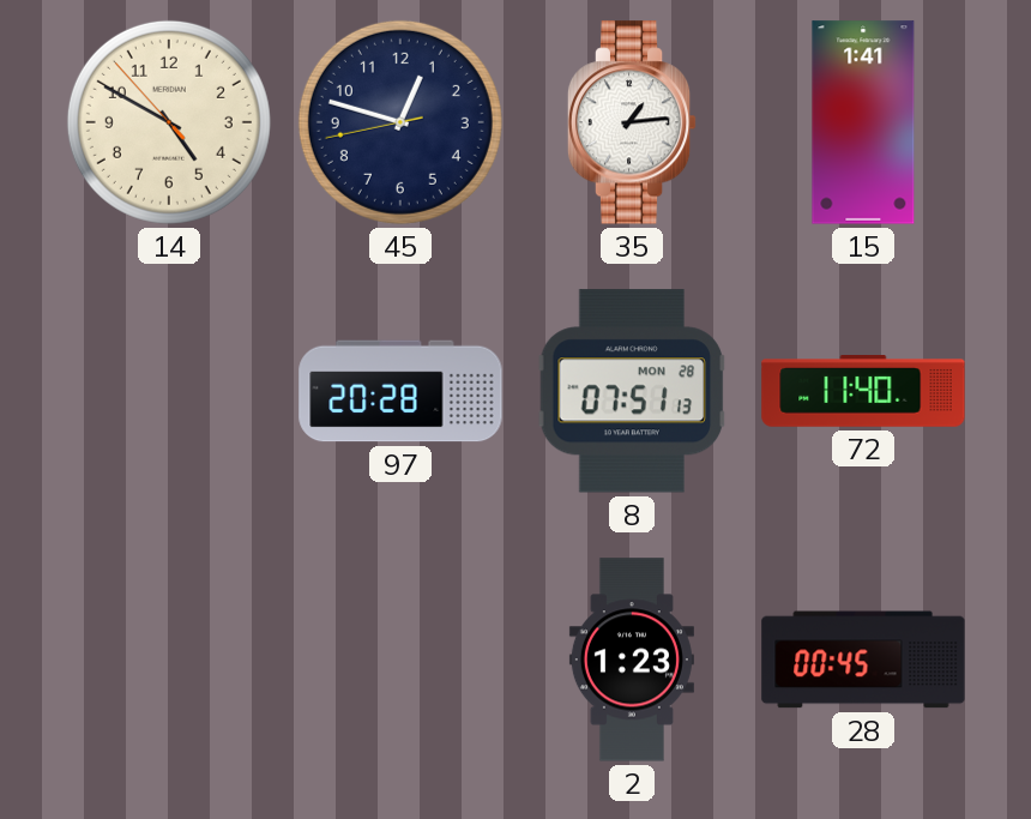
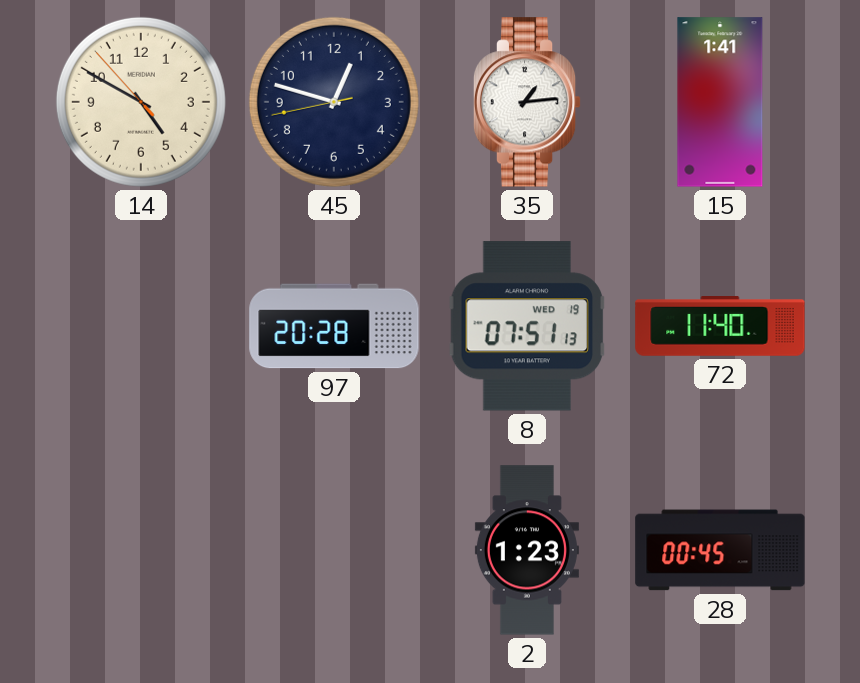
8 date: MON 28 -> WED 19 (527, 326)
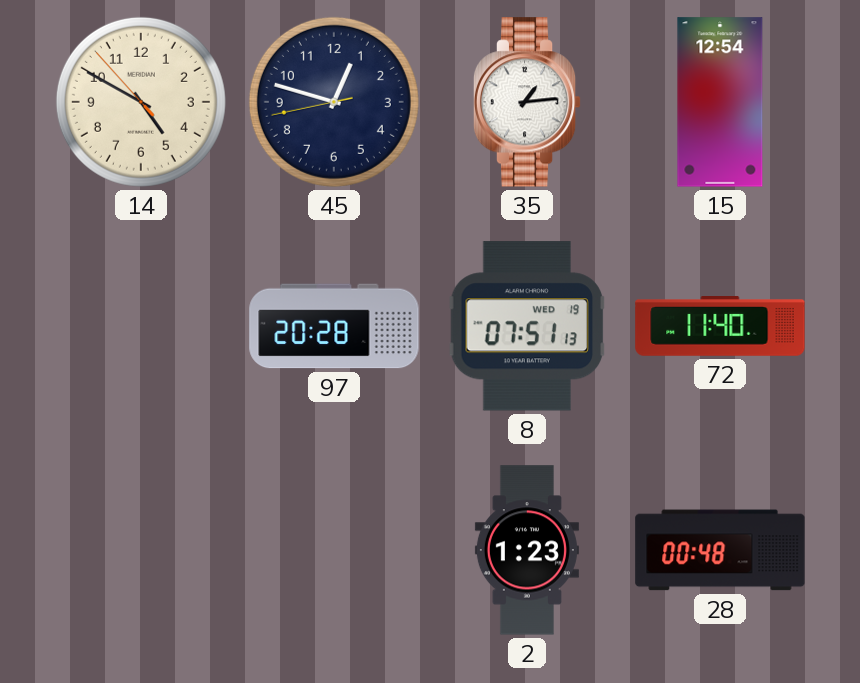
15: 1:41 -> 12:54 (720, 102)
28: 00:45 -> 00:48 (720, 550)
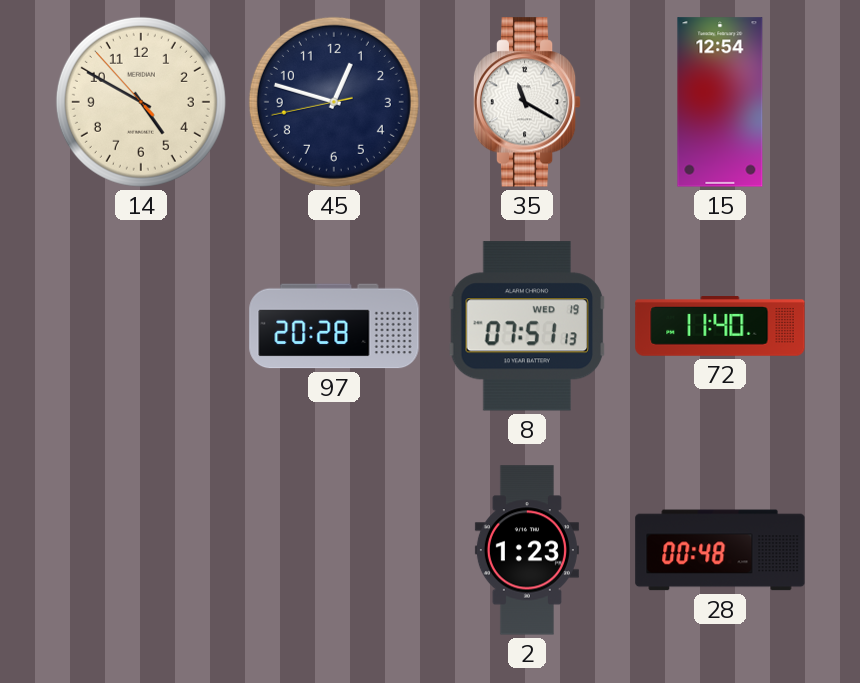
35: 1:14 -> 11:20 (527, 102)
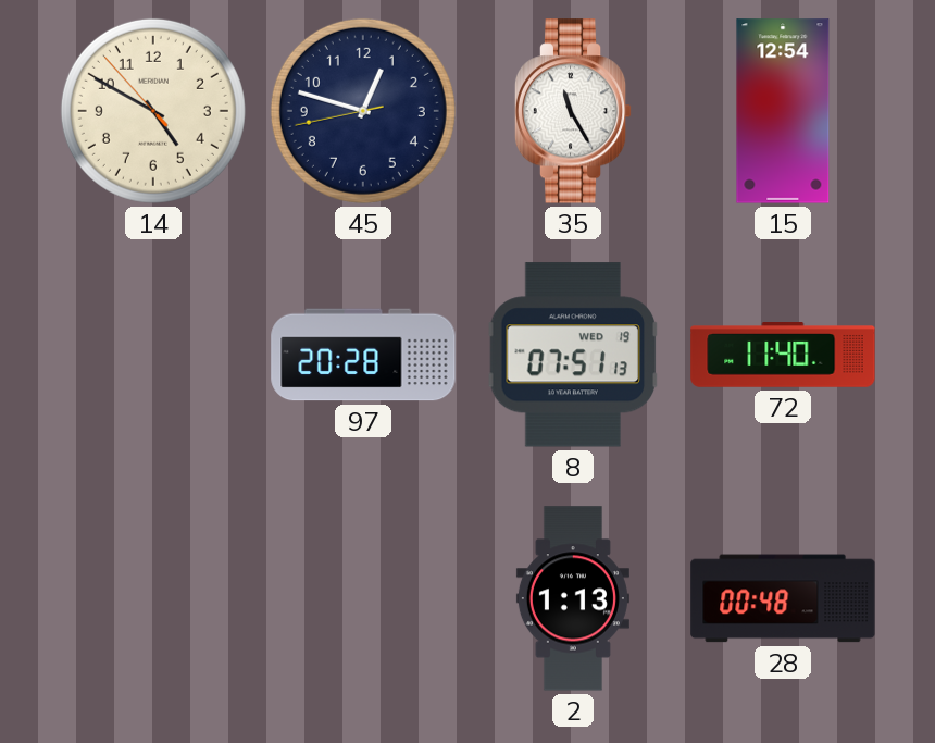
35: 11:20 -> 11:25 (573, 111)
2: 1:23 -> 1:13 (573, 598)
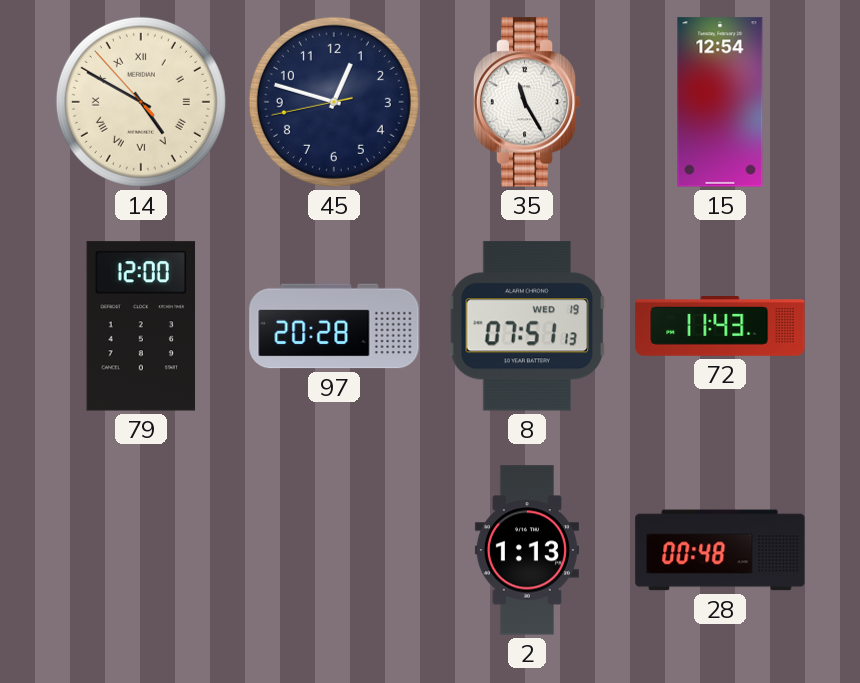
14 numerals: Arabic -> Roman (141, 102)
79: none -> 12:00 (141, 326)
72: 11:40 -> 11:43 (720, 327)
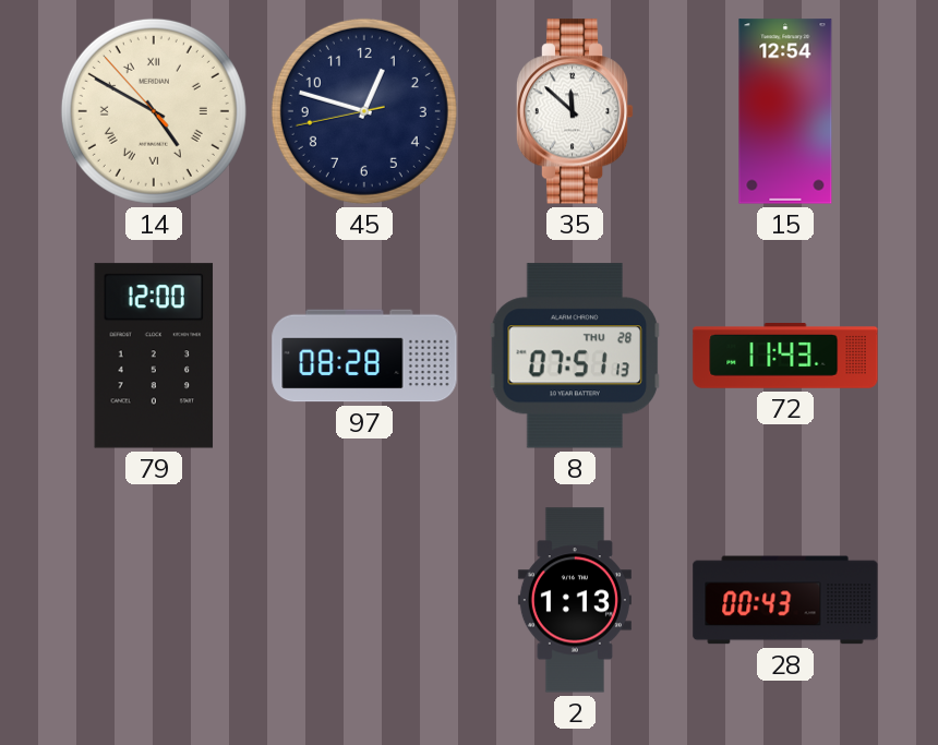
35: 11:25 -> 11:52 (575, 111)
97: 20:28 -> 08:28 (364, 356)
8 date: WED 19 -> THU 28 (575, 356)
28: 00:48 -> 00:43 (785, 600)
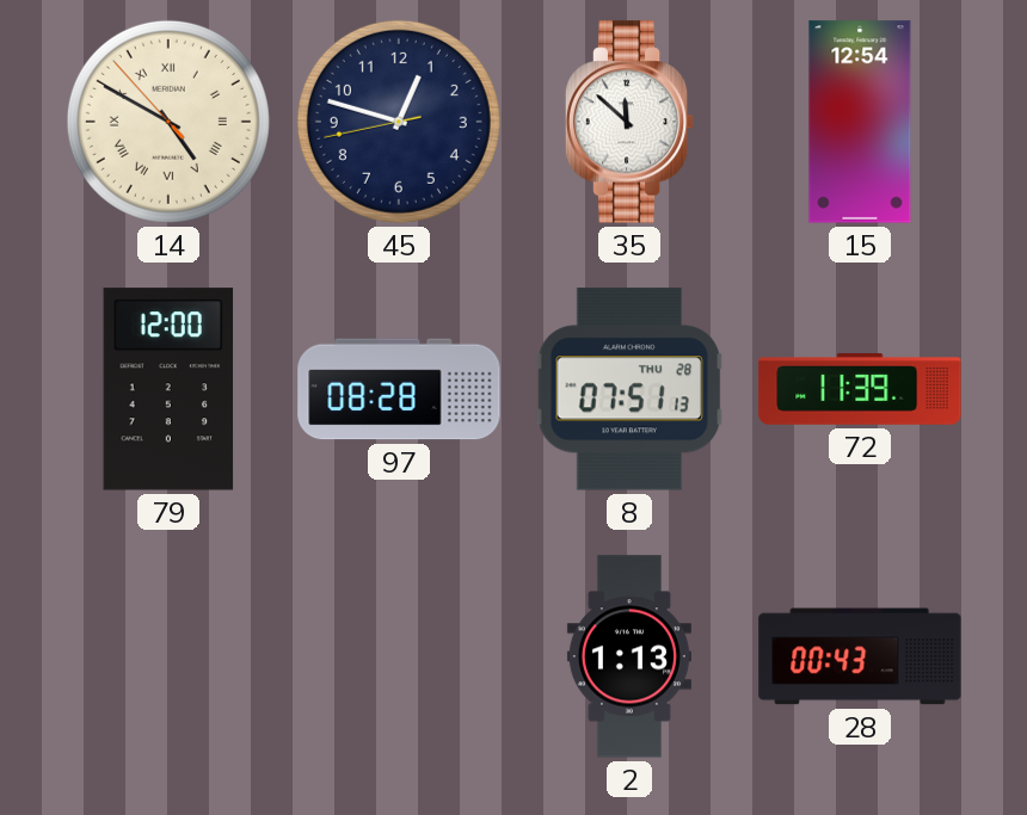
72: 11:43 -> 11:39 (860, 390)
